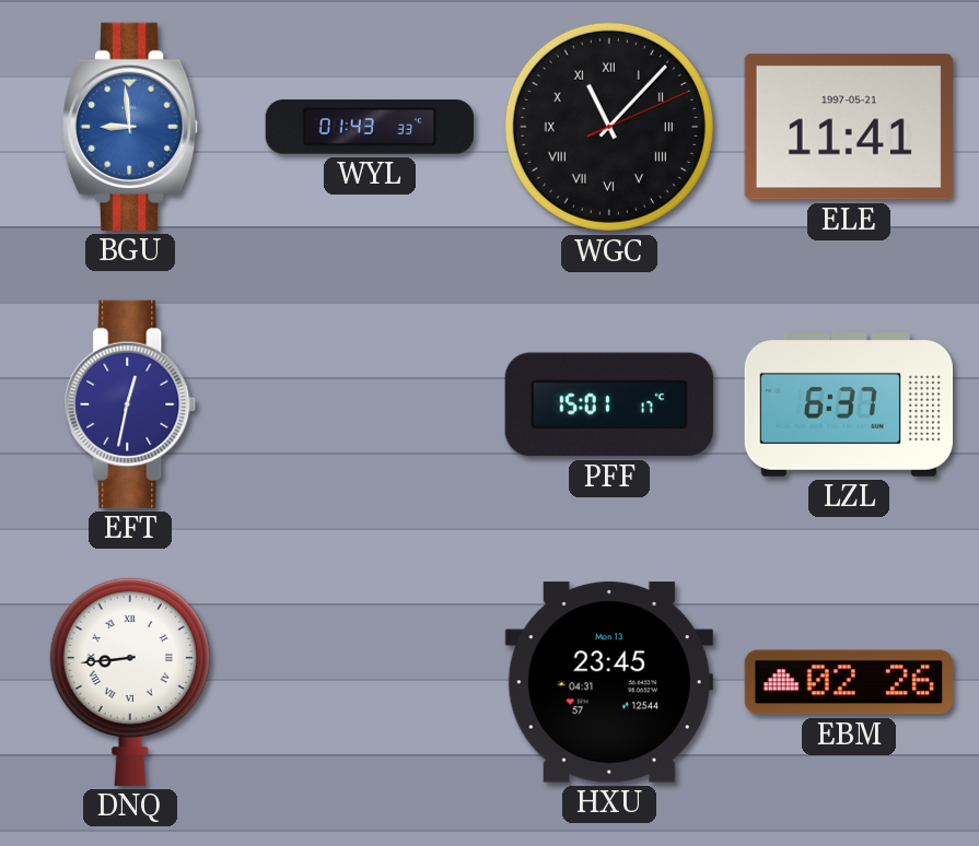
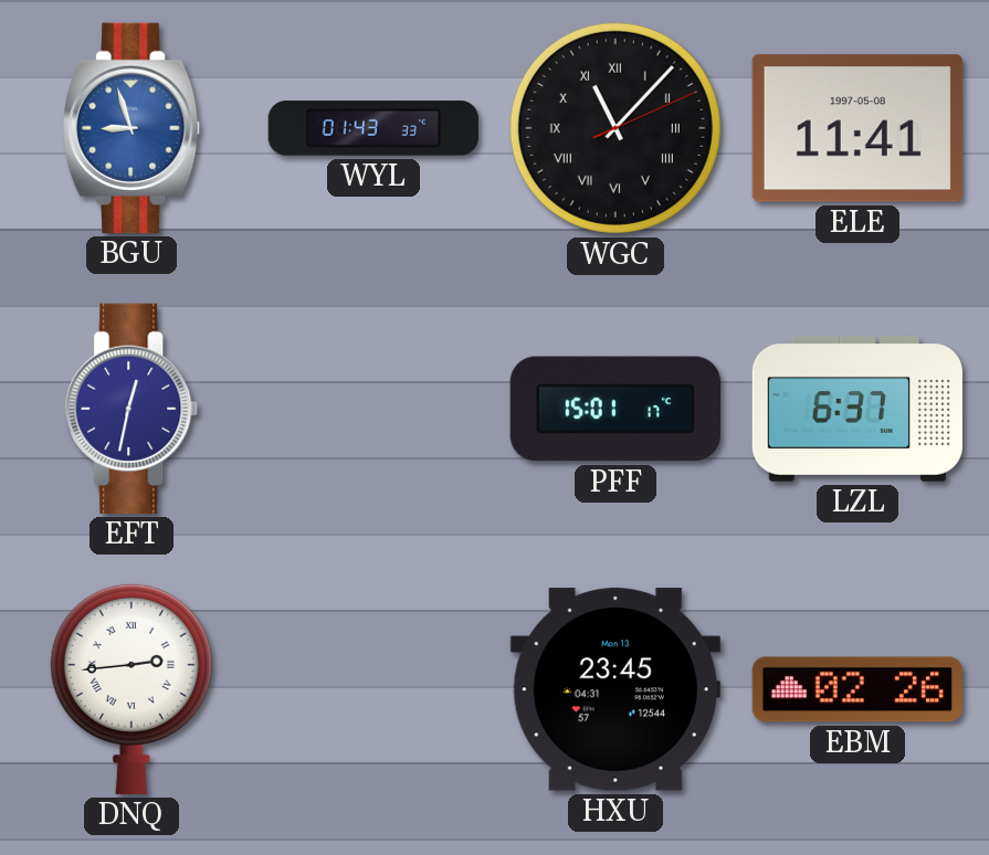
BGU: 8:59 -> 8:57 (131, 128)
ELE date: 1997-05-21 -> 1997-05-08 (858, 128)
DNQ: 8:44 -> 2:44 (131, 688)
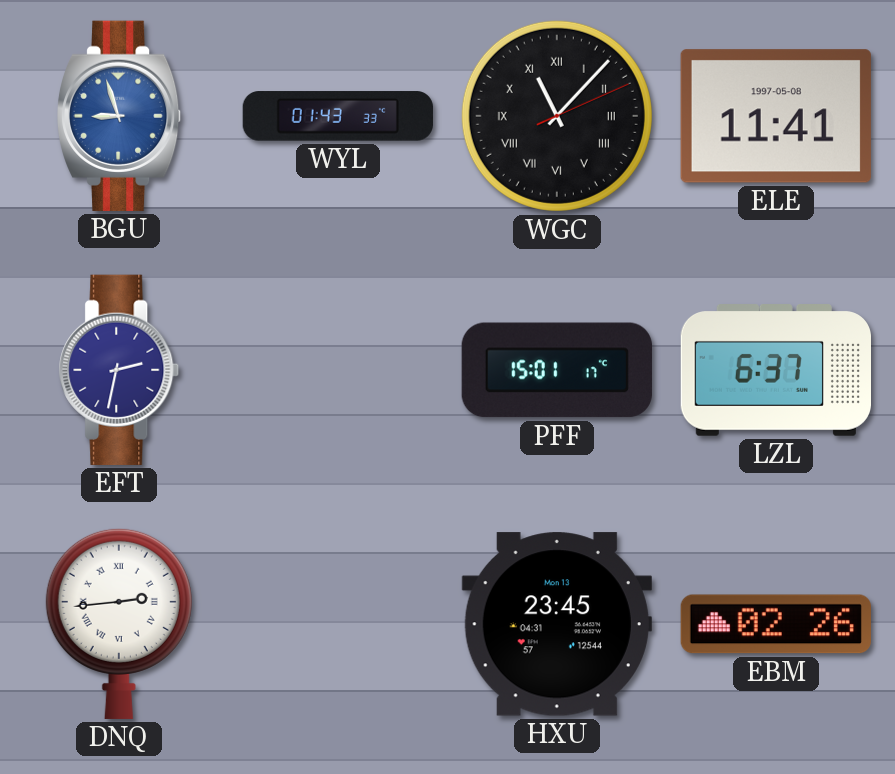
EFT: 12:32 -> 2:32 (119, 370)
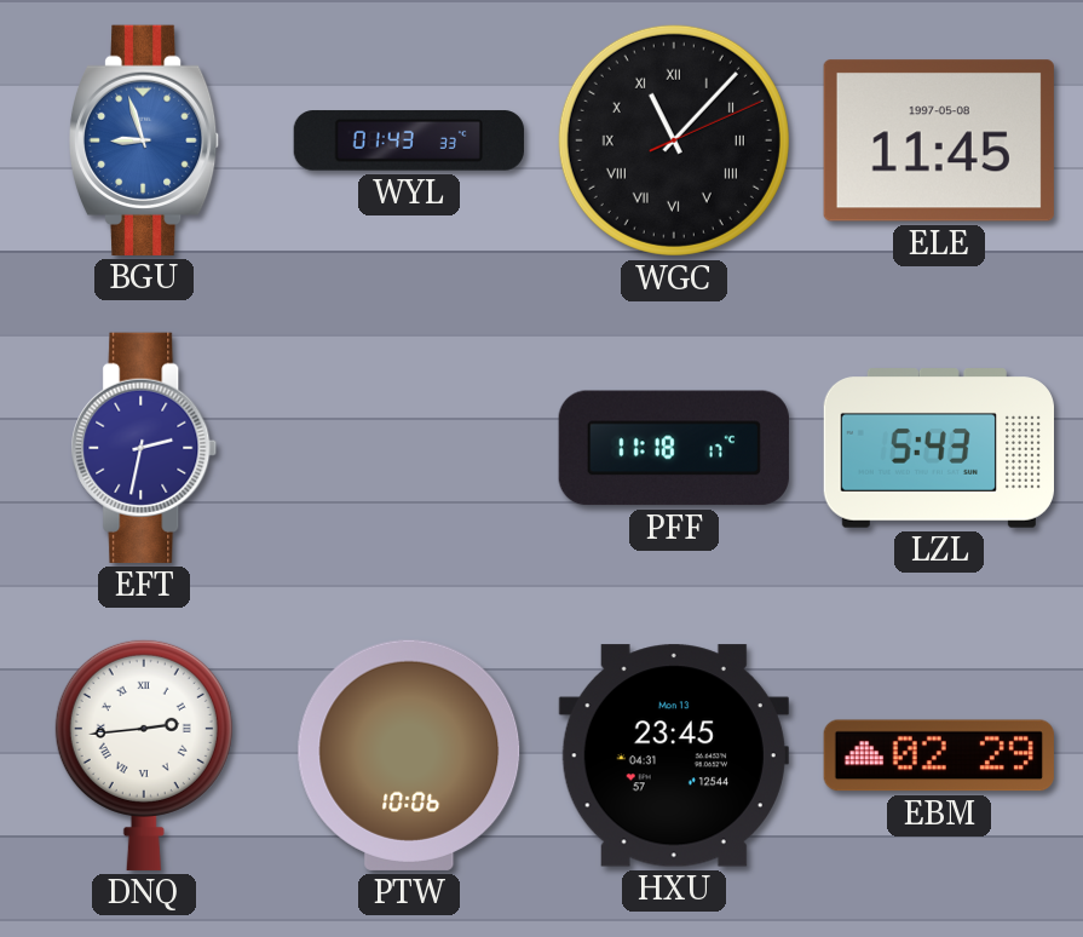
ELE: 11:41 -> 11:45 (939, 140)
PFF: 15:01 -> 11:18 (674, 448)
LZL: 6:37 -> 5:43 (938, 448)
PTW: none -> 10:06 (409, 755)
EBM: 02:26 -> 02:29 (939, 755)
